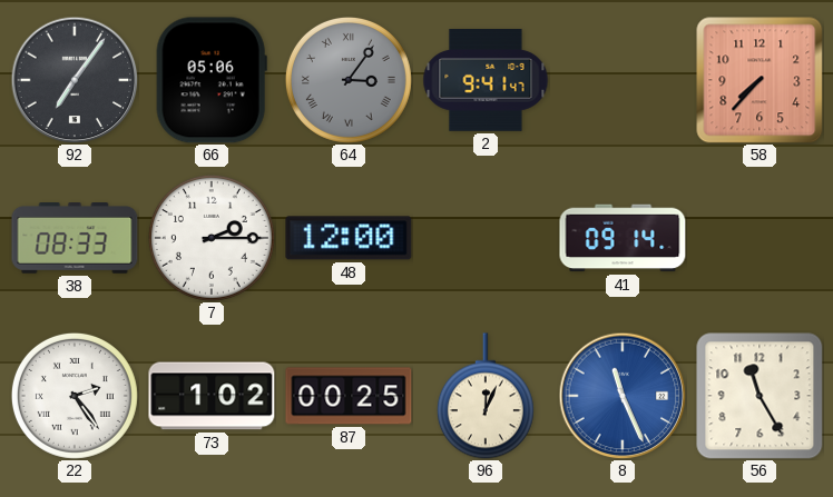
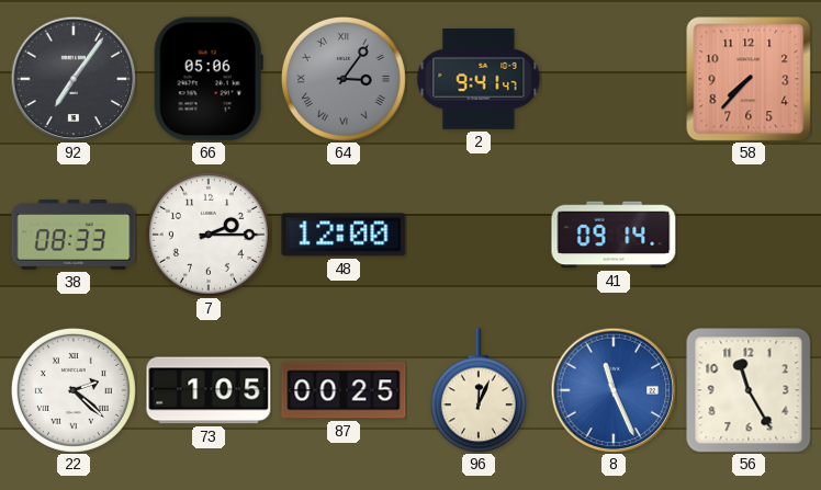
22: 2:24 -> 2:22 (74, 390)
73: 1:02 -> 1:05 (209, 390)
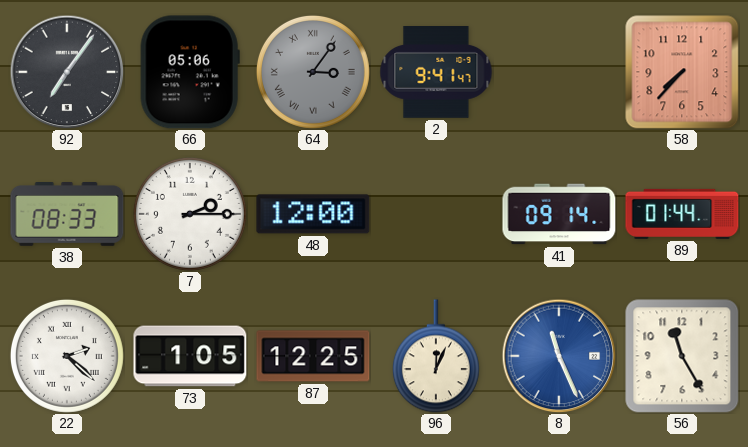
89: none -> 01:44 (682, 214)
87: 00:25 -> 12:25 (313, 356)
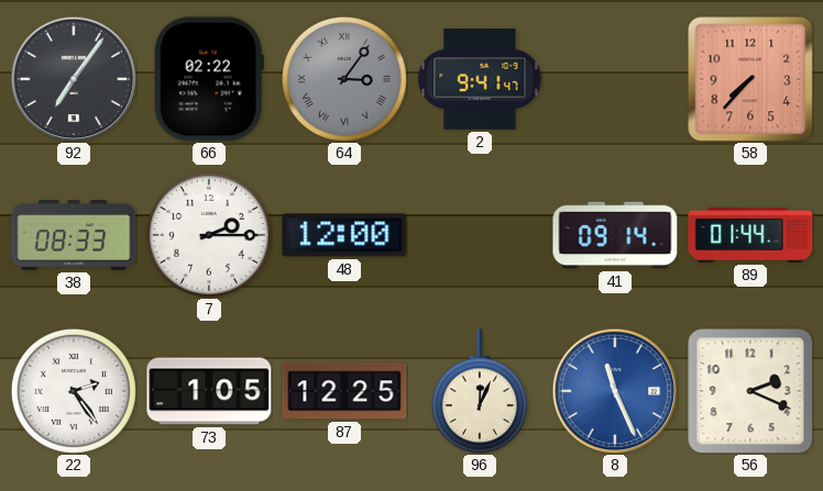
66: 05:06 -> 02:22 (209, 79)
22: 2:22 -> 2:24 (74, 391)
56: 11:25 -> 2:19 (750, 391)
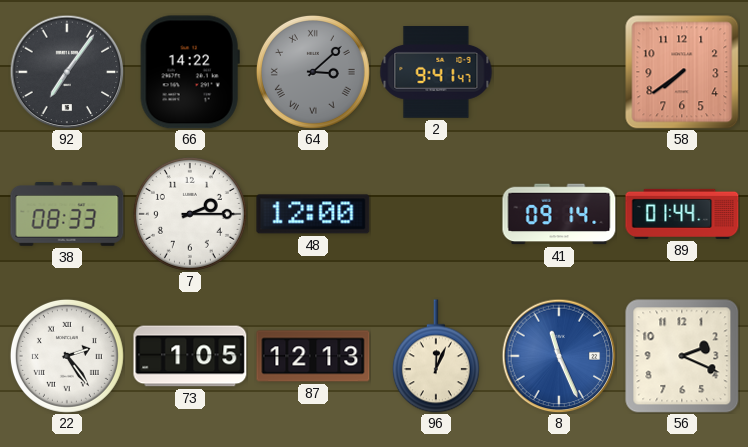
66: 02:22 -> 14:22 (190, 72)
64: 3:06 -> 3:08 (313, 72)
58: 7:37 -> 7:39 (682, 72)
87: 12:25 -> 12:13 (313, 356)
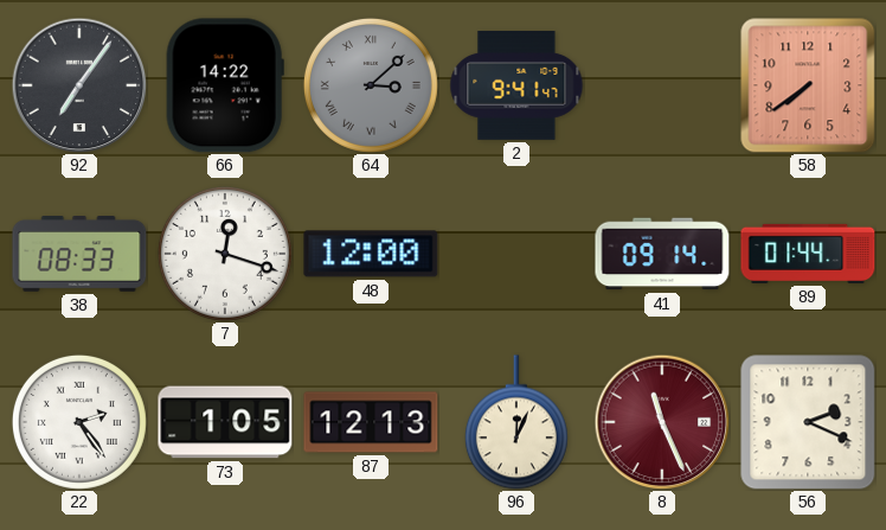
7: 2:15 -> 12:18 (225, 254)
8 dial: blue -> burgundy (662, 422)
